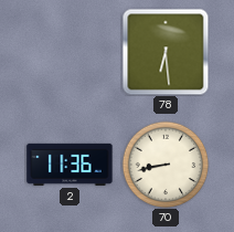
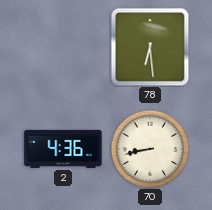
2: 11:36 -> 4:36 (63, 149)
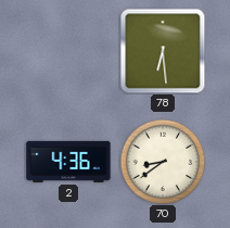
70: 8:43 -> 8:39 (163, 162)
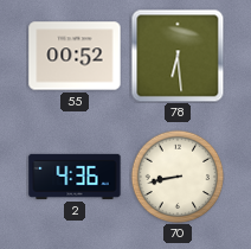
55: none -> 00:52 (75, 56)
70: 8:39 -> 8:43 (178, 177)
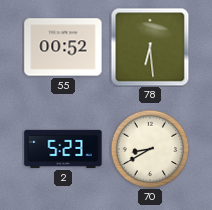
2: 4:36 -> 5:23 (63, 149)
70: 8:43 -> 8:40 (150, 149)
